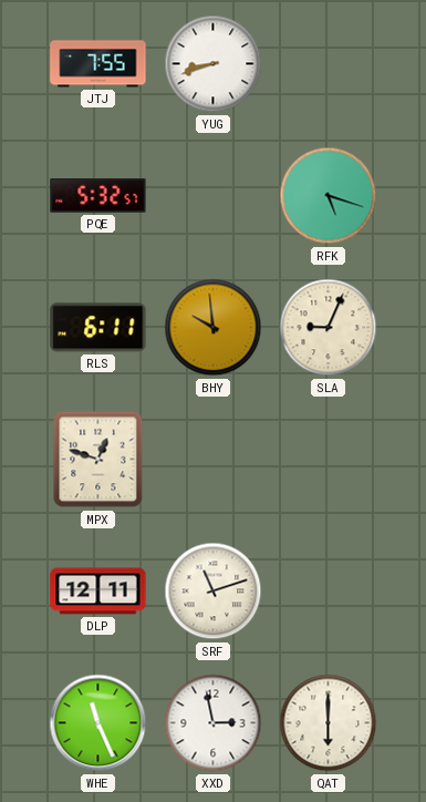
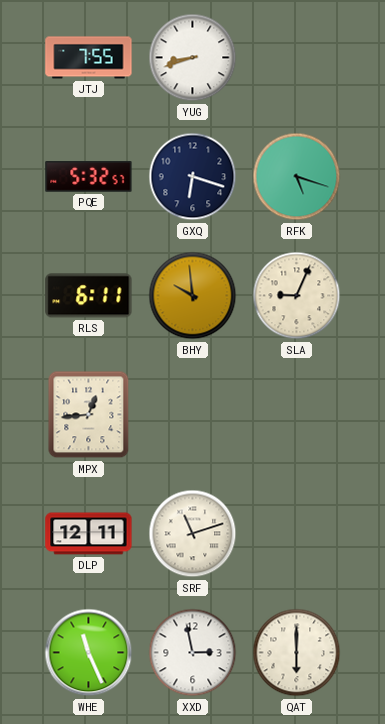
GXQ: none -> 6:18 (193, 177)
MPX: 12:48 -> 12:44 (89, 415)
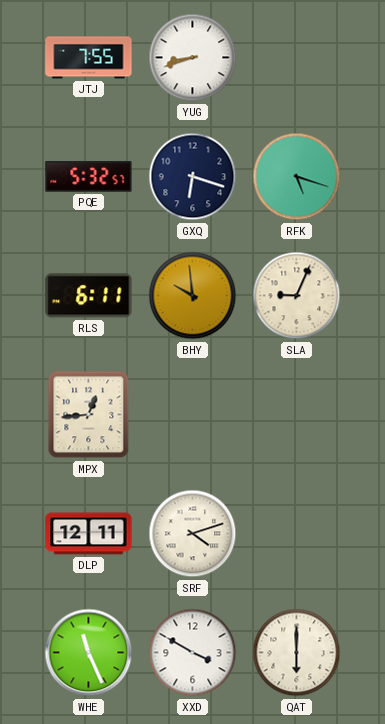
SRF: 11:12 -> 4:12 (193, 534)
XXD: 2:58 -> 3:50 (193, 653)
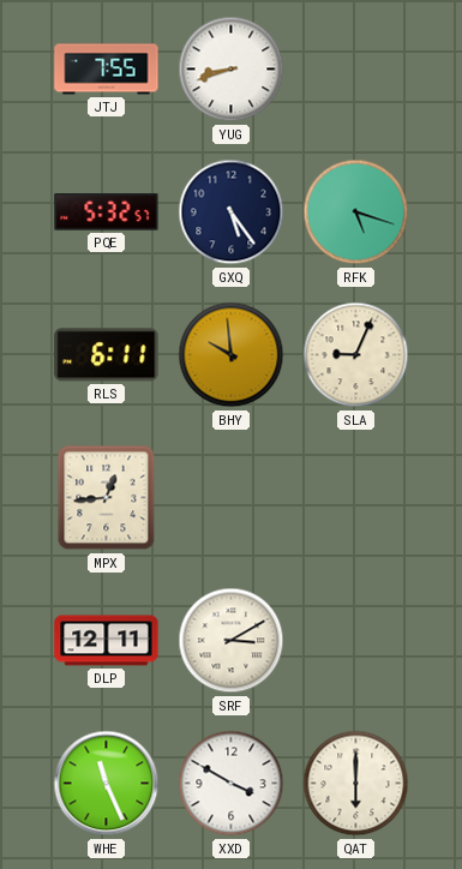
GXQ: 6:18 -> 5:24 (232, 212)
SRF: 4:12 -> 3:10 (232, 641)
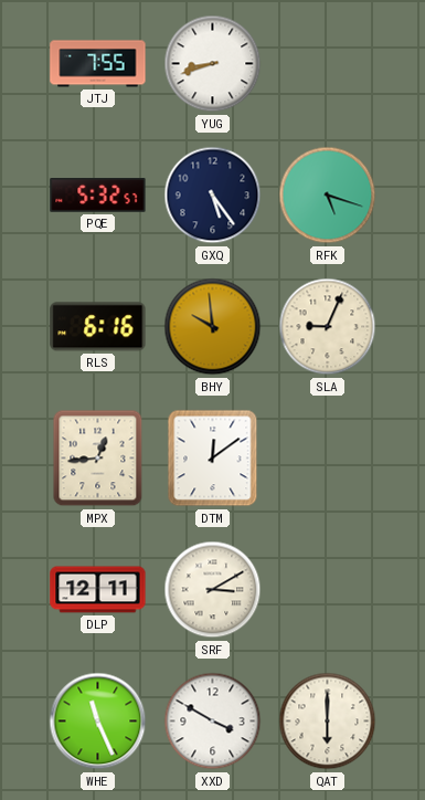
RLS: 6:11 -> 6:16 (98, 327)
DTM: none -> 12:09 (213, 459)
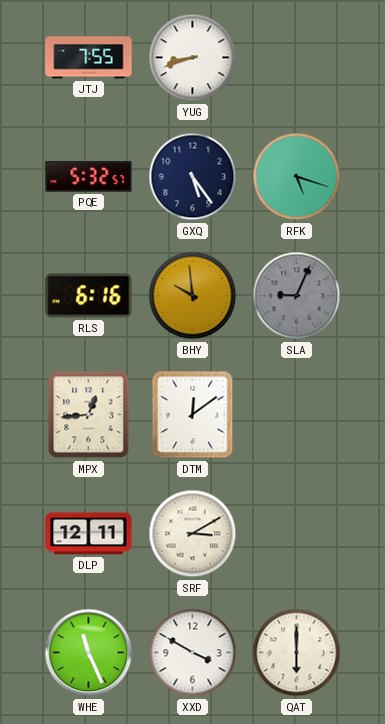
SLA dial: cream -> grey (297, 296)
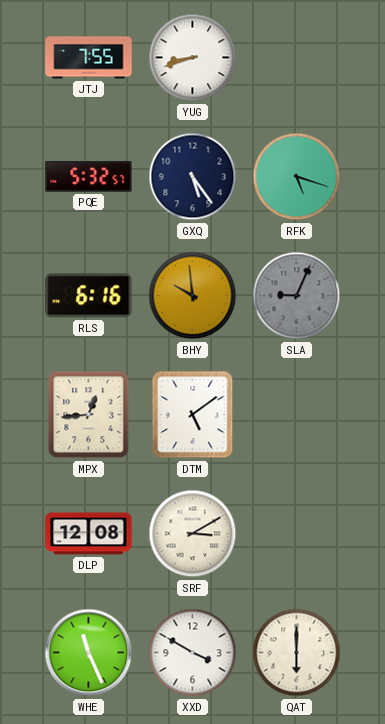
DTM: 12:09 -> 5:09 (193, 415)
DLP: 12:11 -> 12:08 (89, 534)
